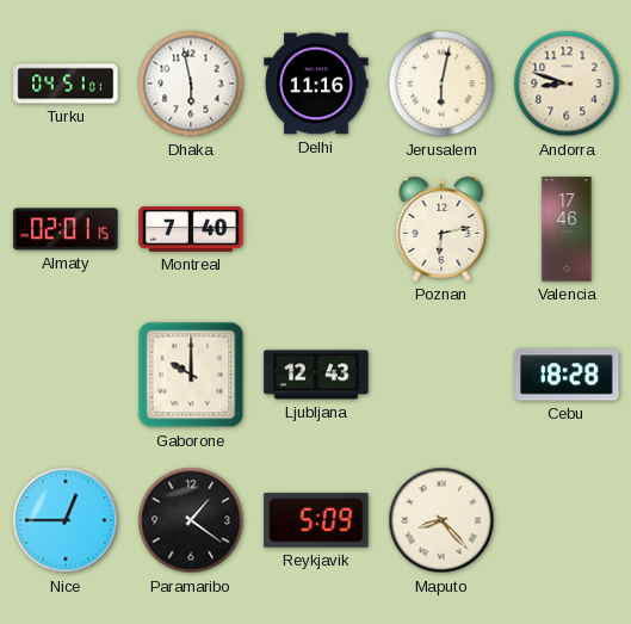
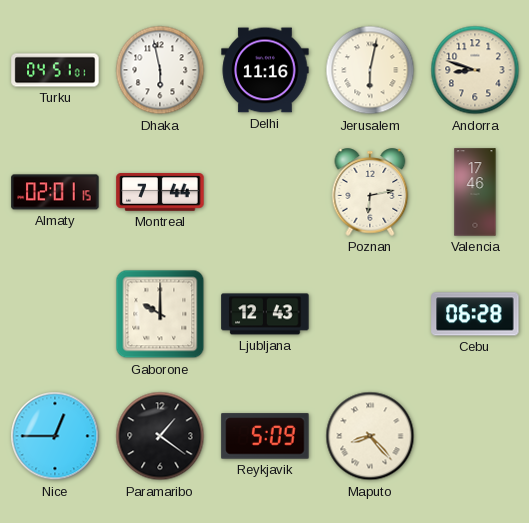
Montreal: 7:40 -> 7:44 (160, 193)
Cebu: 18:28 -> 06:28 (475, 314)
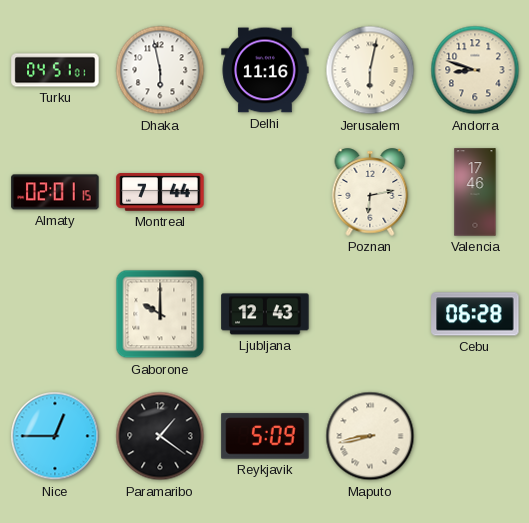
Maputo: 8:23 -> 8:43 (370, 436)
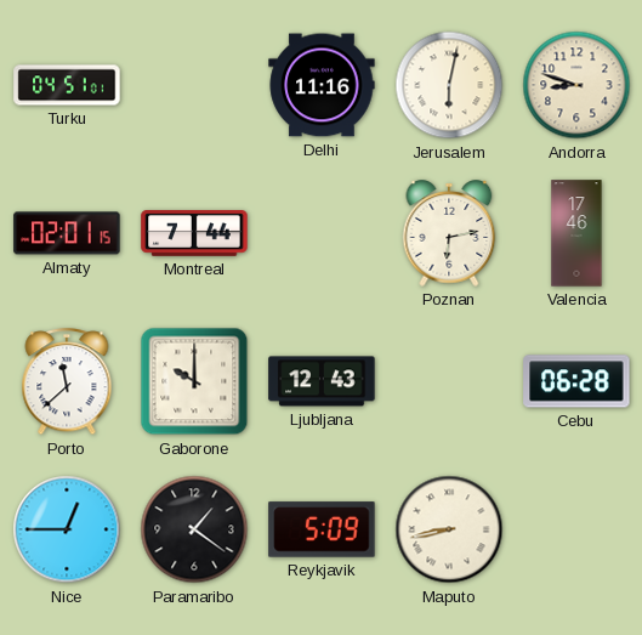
Dhaka: 5:58 -> none (160, 70)
Porto: none -> 11:38 (67, 382)
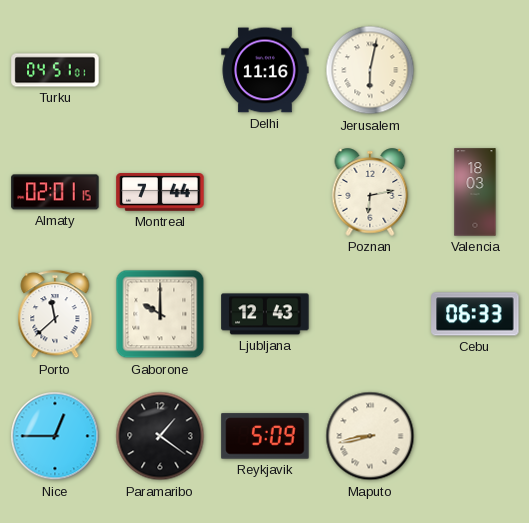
Andorra: 8:48 -> none (576, 85)
Valencia: 17:46 -> 18:03 (475, 192)
Cebu: 06:28 -> 06:33 (475, 314)
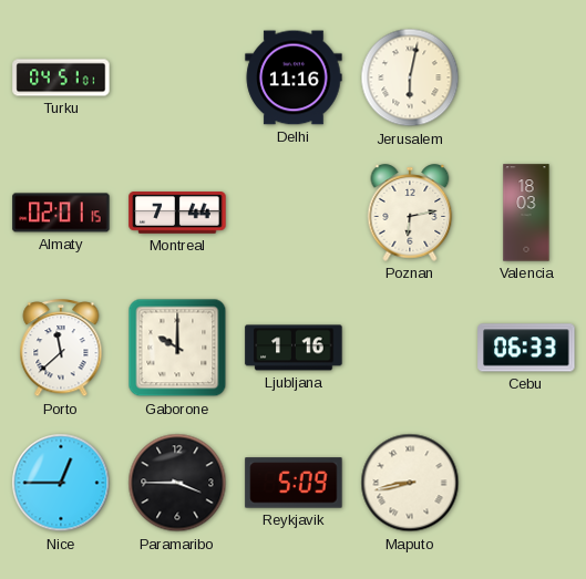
Ljubljana: 12:43 -> 1:16 (294, 348)
Paramaribo: 1:21 -> 3:45 (177, 483)
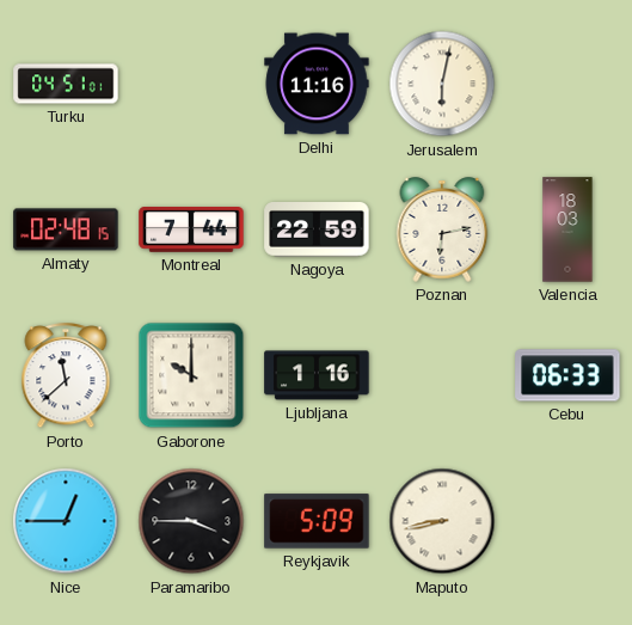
Almaty: 02:01 -> 02:48 (66, 229)
Nagoya: none -> 22:59 (317, 231)
